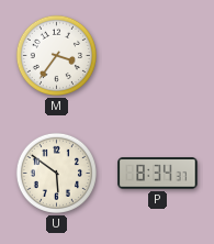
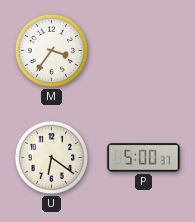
U: 5:51 -> 6:21 (51, 157)
P: 8:34 -> 5:00 (144, 158)
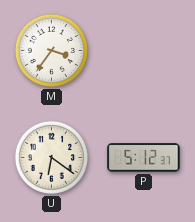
P: 5:00 -> 5:12 (144, 158)
